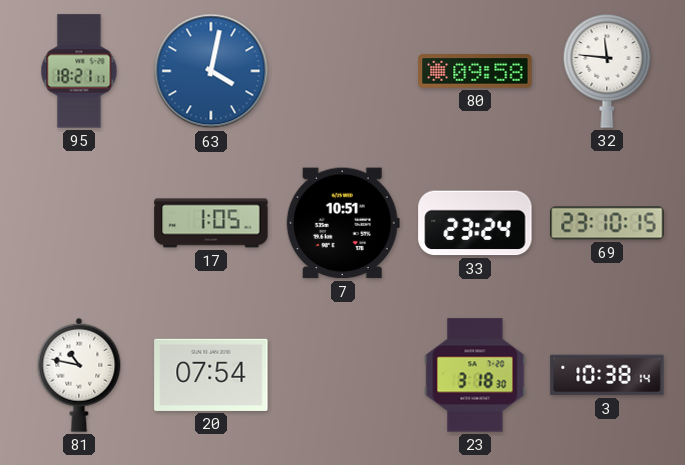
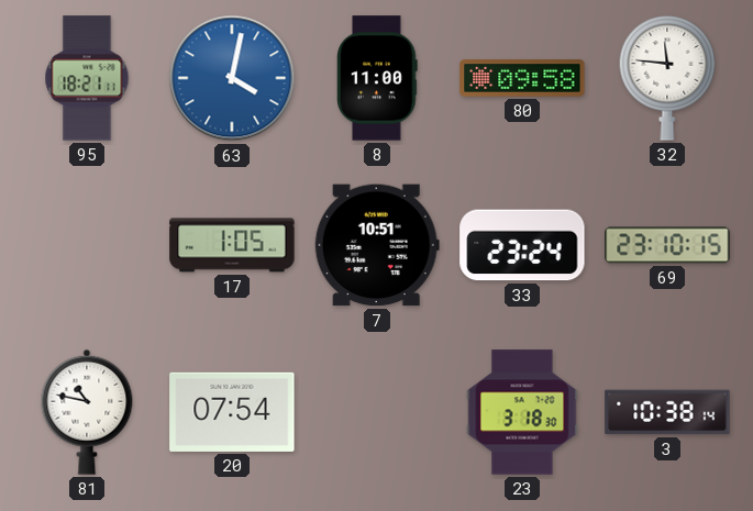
8: none -> 11:00 (377, 78)
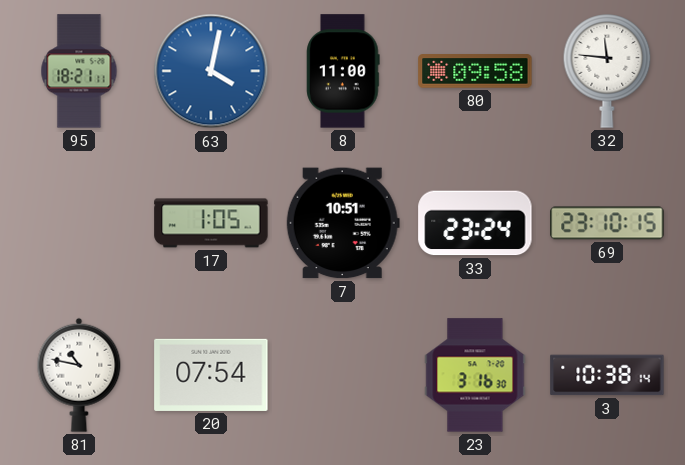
23: 3:18 -> 3:16 (475, 375)
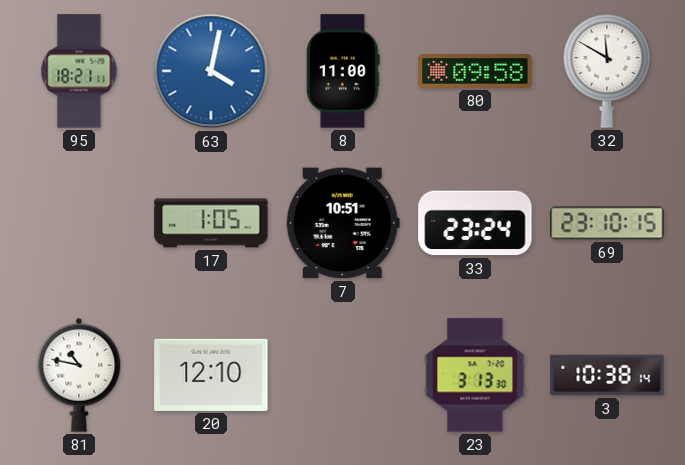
32: 11:46 -> 11:50 (607, 71)
20: 07:54 -> 12:10 (211, 375)
23: 3:16 -> 3:13 (475, 375)
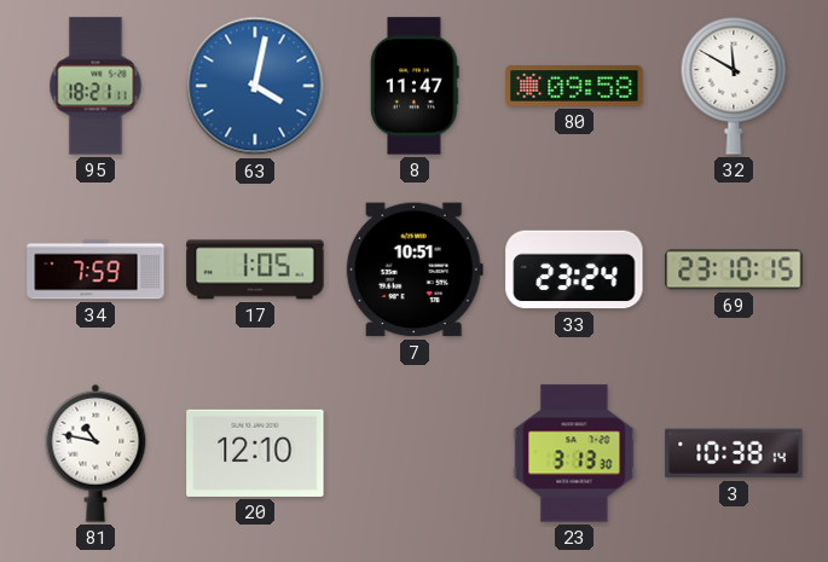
8: 11:00 -> 11:47 (415, 86)
34: none -> 7:59 (95, 270)
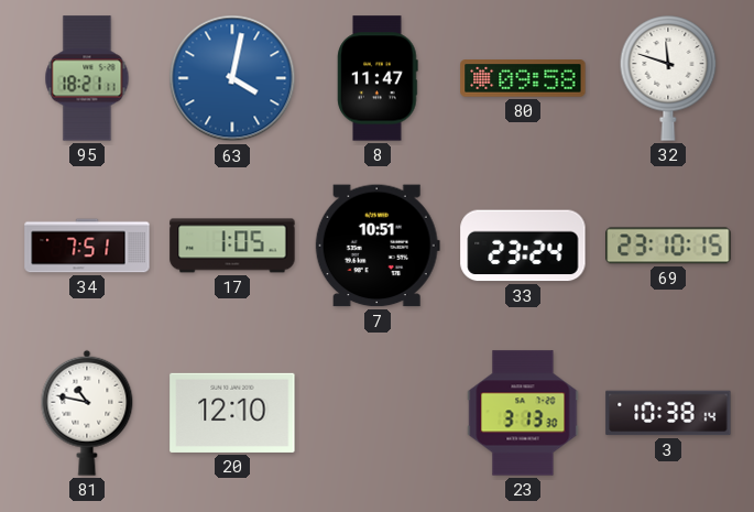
32: 11:50 -> 11:48 (668, 78)
34: 7:59 -> 7:51 (87, 246)
